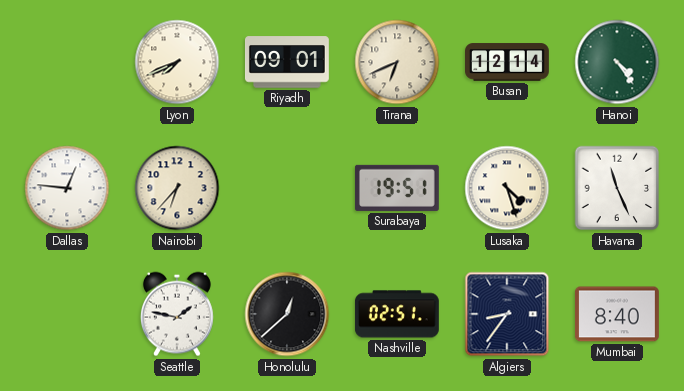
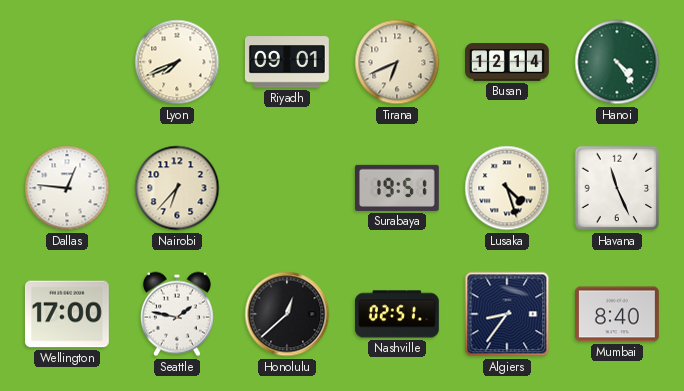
Wellington: none -> 17:00 (67, 314)
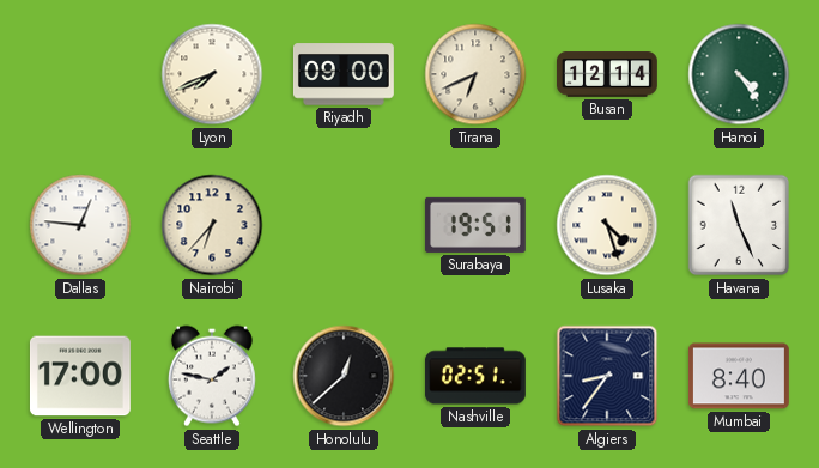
Riyadh: 09:01 -> 09:00 (344, 74)
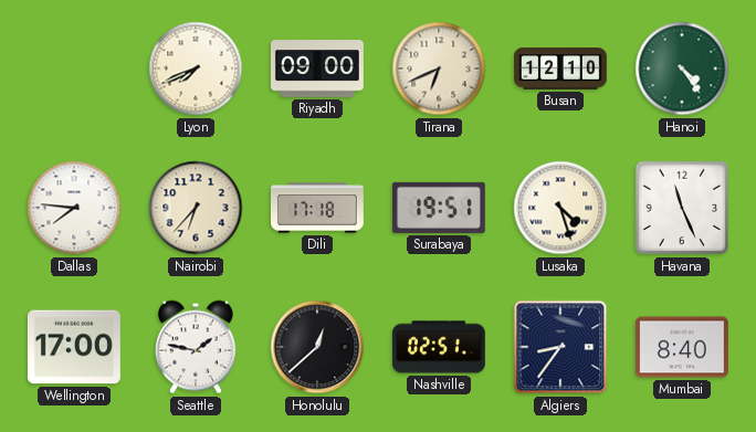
Busan: 12:14 -> 12:10 (561, 69)
Dallas: 12:46 -> 7:46 (74, 208)
Dili: none -> 17:18 (317, 208)
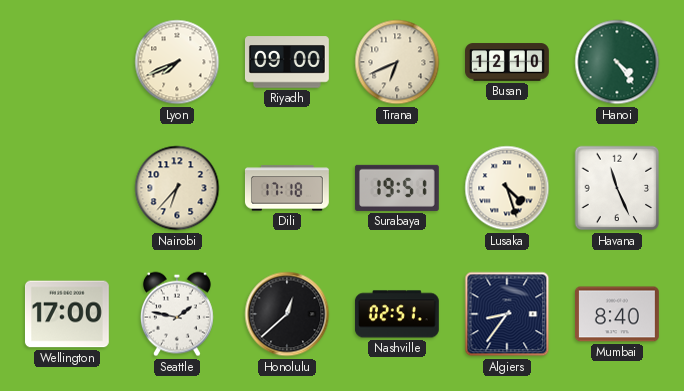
Dallas: 7:46 -> none (74, 208)
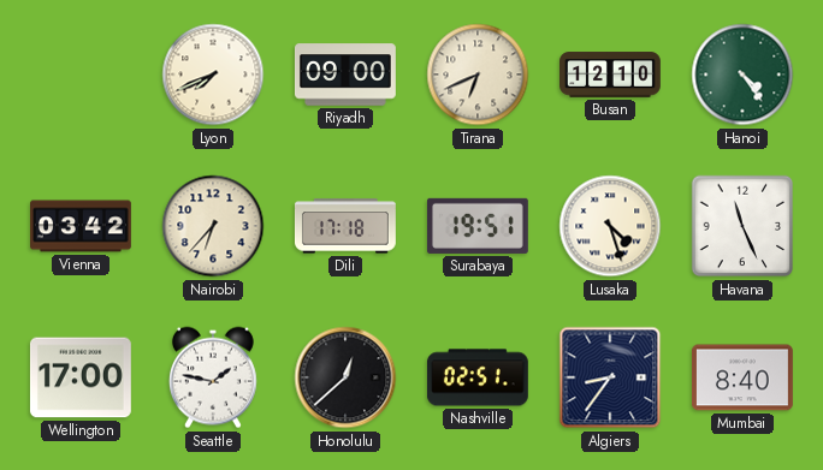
Vienna: none -> 03:42 (82, 226)
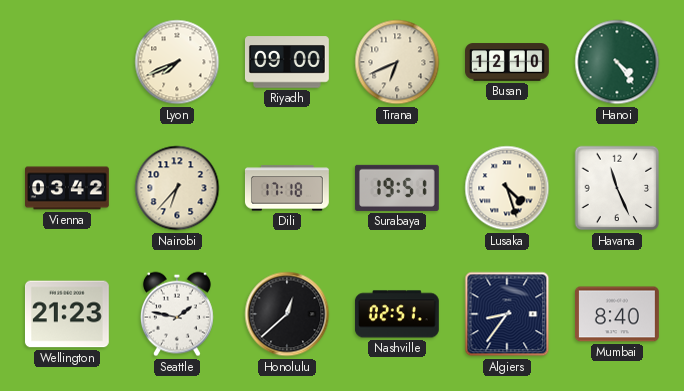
Wellington: 17:00 -> 21:23 (67, 314)
